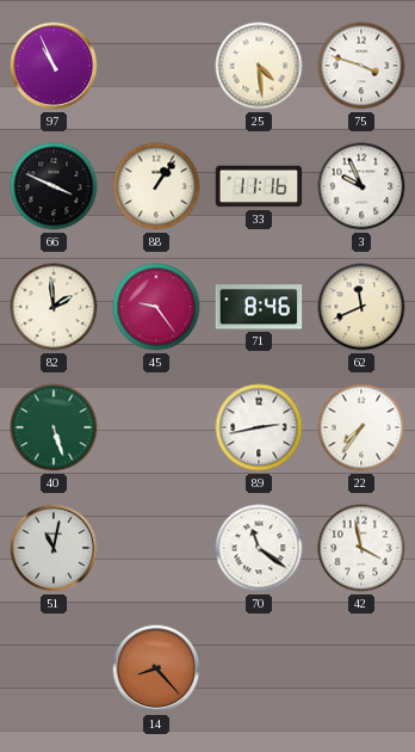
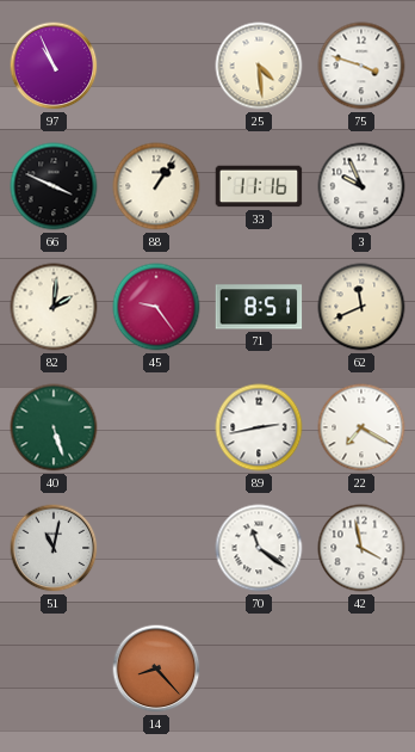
82: 1:59 -> 2:01 (54, 307)
71: 8:46 -> 8:51 (259, 307)
22: 7:36 -> 7:20 (361, 427)
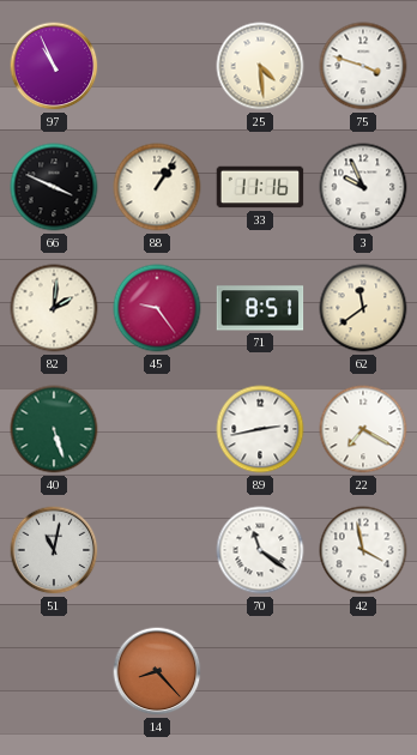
62: 11:41 -> 11:39 (363, 308)
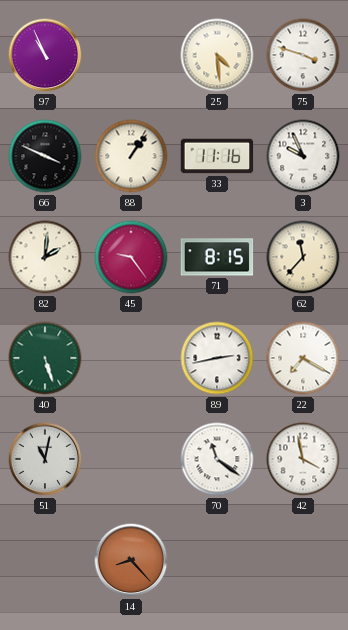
71: 8:51 -> 8:15 (217, 257)
62: 11:39 -> 11:37 (303, 257)
